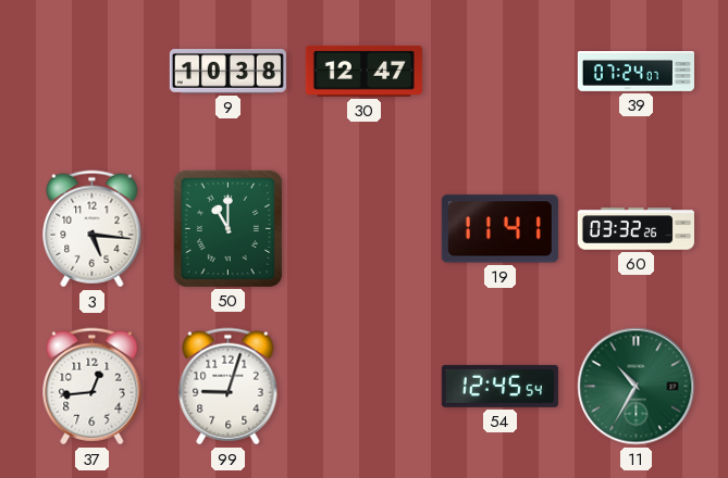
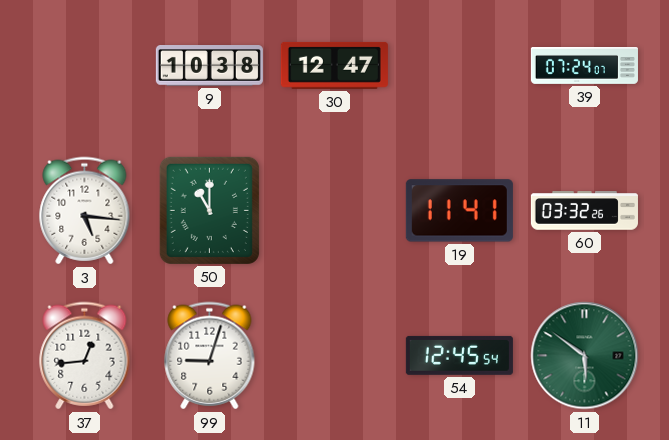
11: 10:35 -> 5:51 (585, 356)
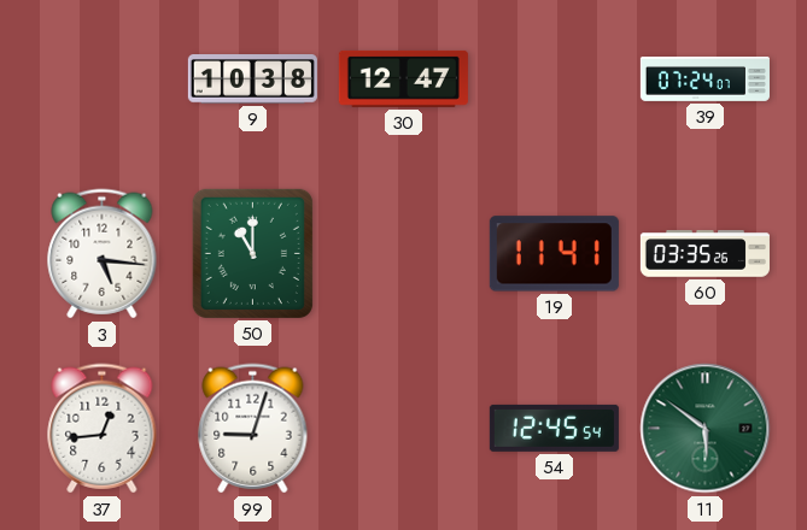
60: 03:32 -> 03:35 (704, 254)
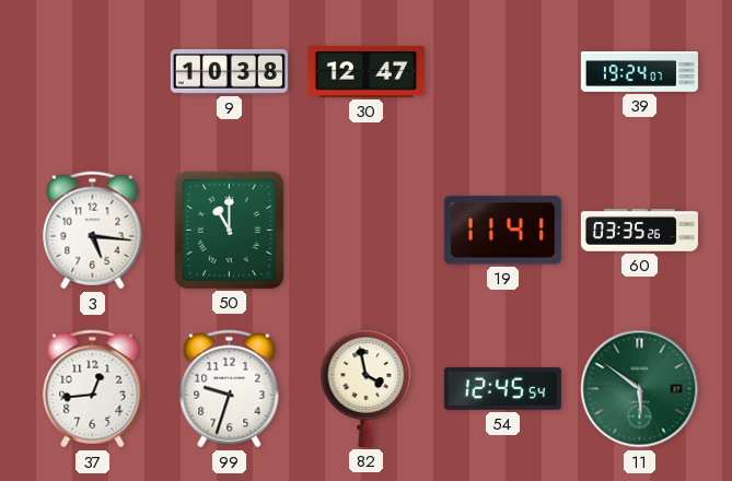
39: 07:24 -> 19:24 (639, 72)
99: 9:03 -> 9:33 (230, 389)
82: none -> 3:58 (367, 388)
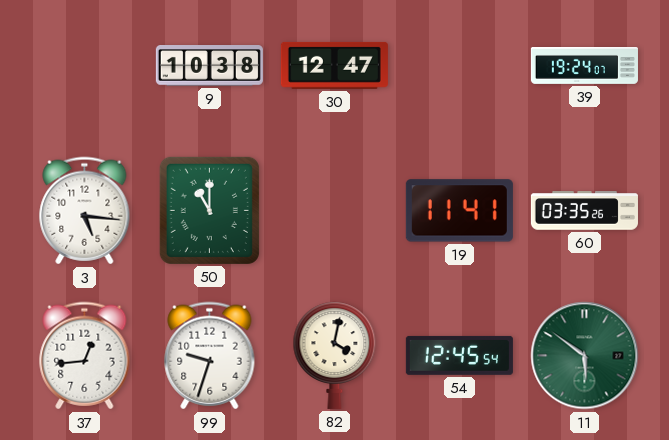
82: 3:58 -> 4:02 (335, 355)
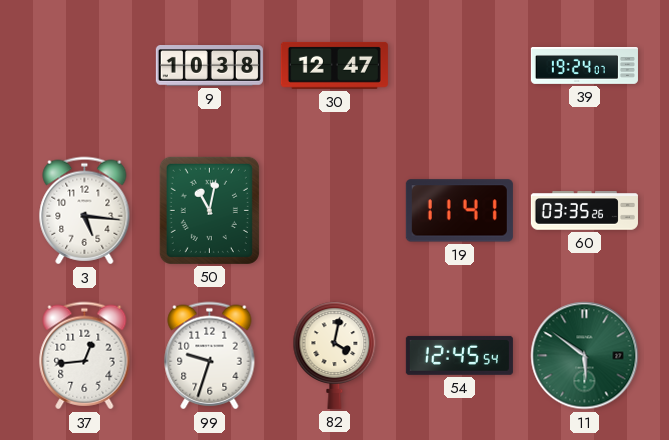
50: 11:00 -> 11:02 (209, 210)
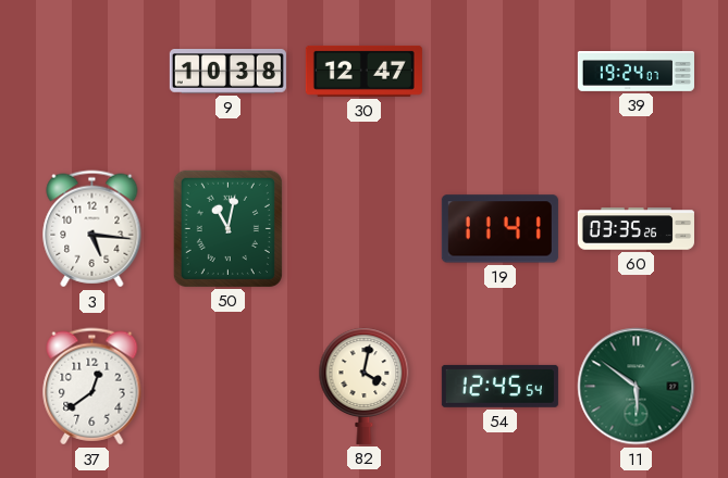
37: 12:44 -> 12:39 (92, 387)
99: 9:33 -> none (210, 356)
